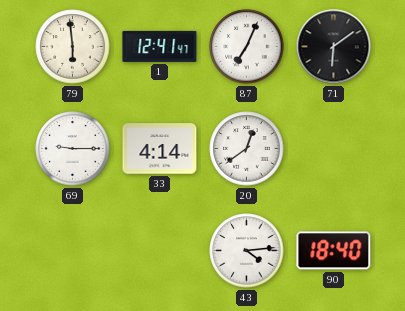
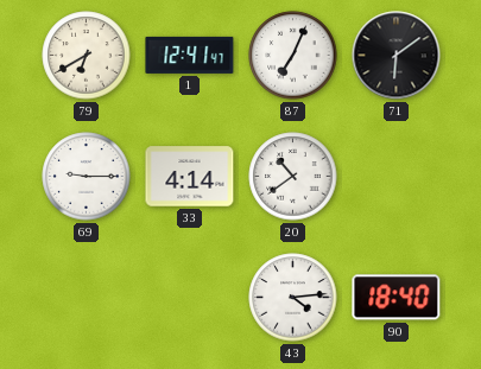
79: 5:59 -> 6:40 (87, 56)
20: 12:39 -> 10:39 (293, 177)
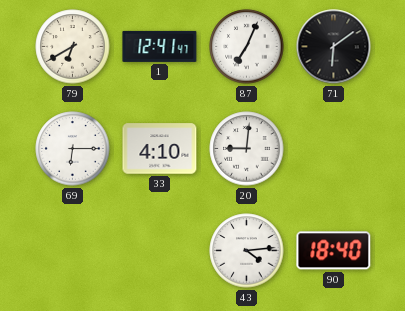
69: 9:15 -> 6:15 (73, 149)
33: 4:14 -> 4:10 (160, 149)
20: 10:39 -> 9:01 (247, 149)
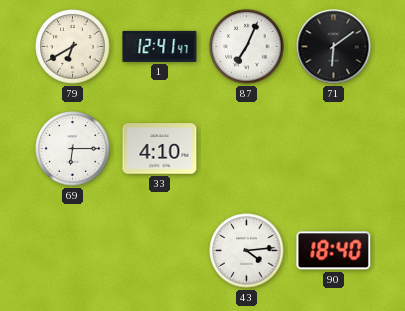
20: 9:01 -> none (247, 149)
